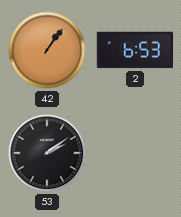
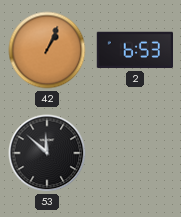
42: 1:06 -> 1:04 (47, 50)
53: 2:09 -> 11:52 (47, 153)
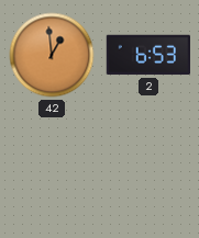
42: 1:04 -> 12:59 (52, 55)
53: 11:52 -> none (47, 153)
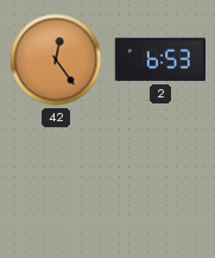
42: 12:59 -> 12:24 (56, 59)
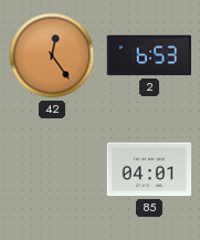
85: none -> 04:01 (149, 169)
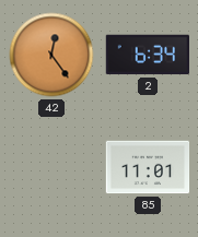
2: 6:53 -> 6:34 (147, 55)
85: 04:01 -> 11:01 (148, 167)
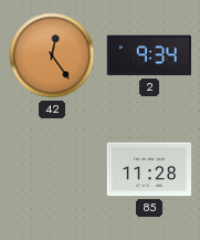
2: 6:34 -> 9:34 (148, 55)
85: 11:01 -> 11:28 (149, 169)
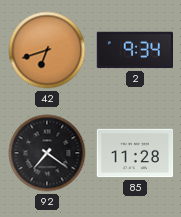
42: 12:24 -> 6:42 (47, 50)
92: none -> 7:21 (47, 153)
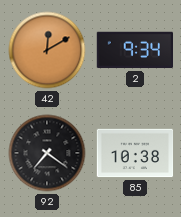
42: 6:42 -> 12:10 (47, 50)
85: 11:28 -> 10:38 (135, 153)
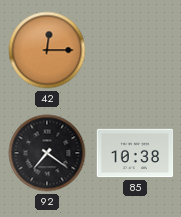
42: 12:10 -> 12:15 (47, 50)
2: 9:34 -> none (134, 50)
